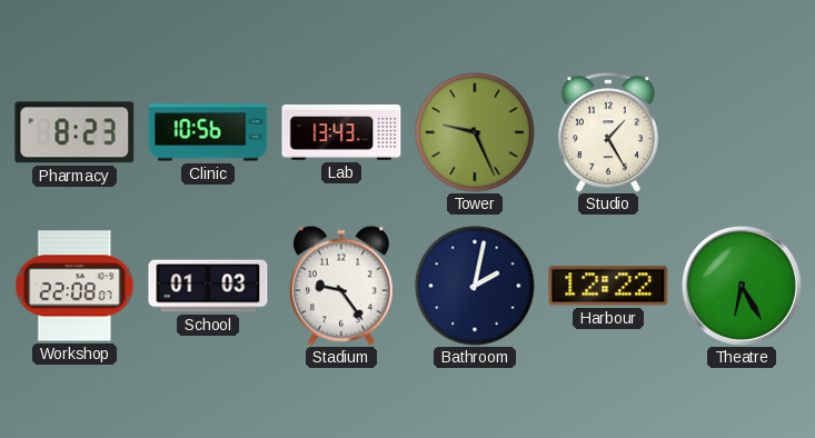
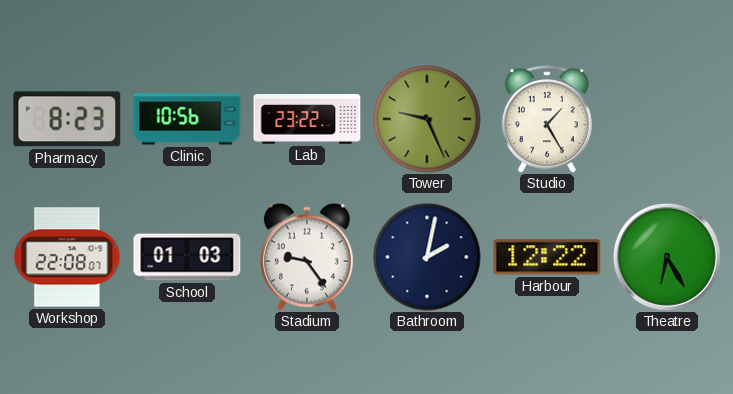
Lab: 13:43 -> 23:22 (307, 119)
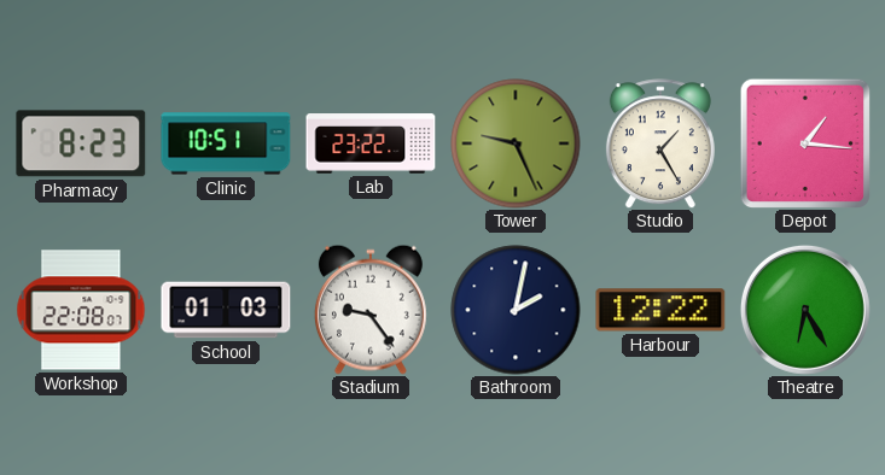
Clinic: 10:56 -> 10:51 (226, 143)
Depot: none -> 1:16 (805, 143)
